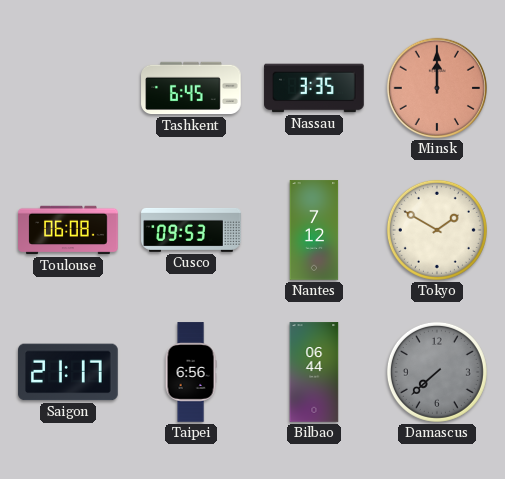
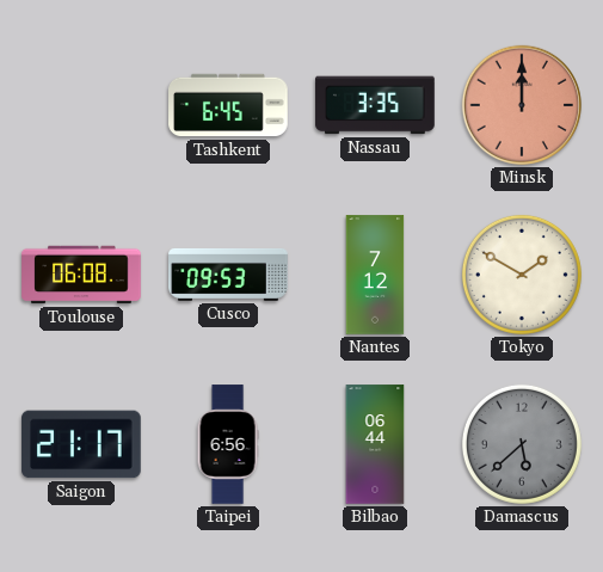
Damascus: 7:38 -> 5:38 (522, 444)
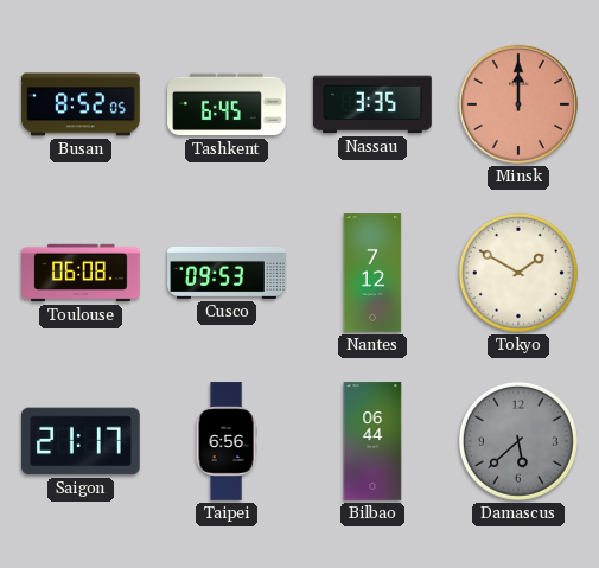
Busan: none -> 8:52 (81, 104)
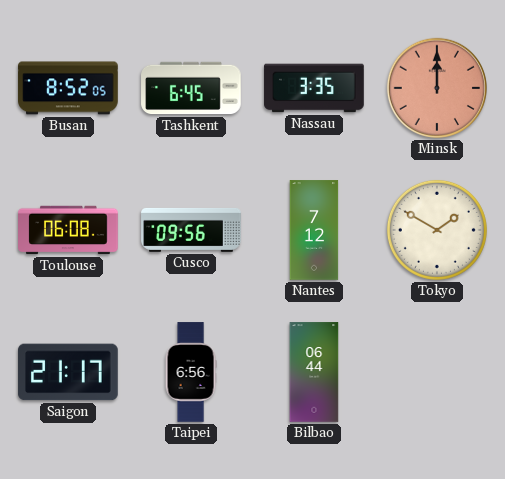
Cusco: 09:53 -> 09:56 (191, 230)
Damascus: 5:38 -> none (518, 441)
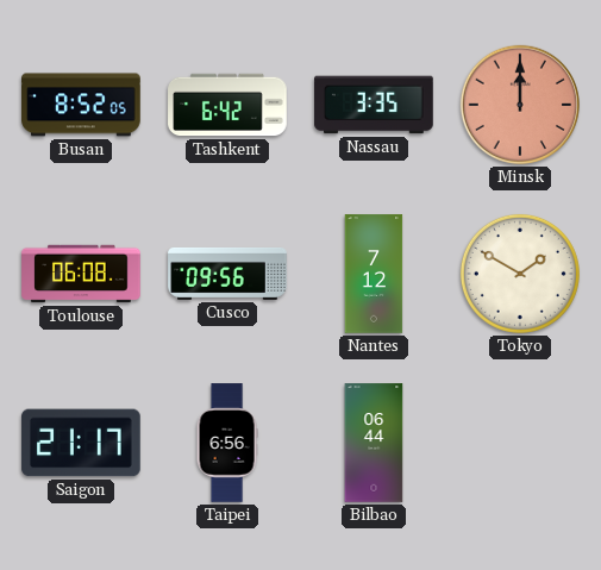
Tashkent: 6:45 -> 6:42 (227, 105)
